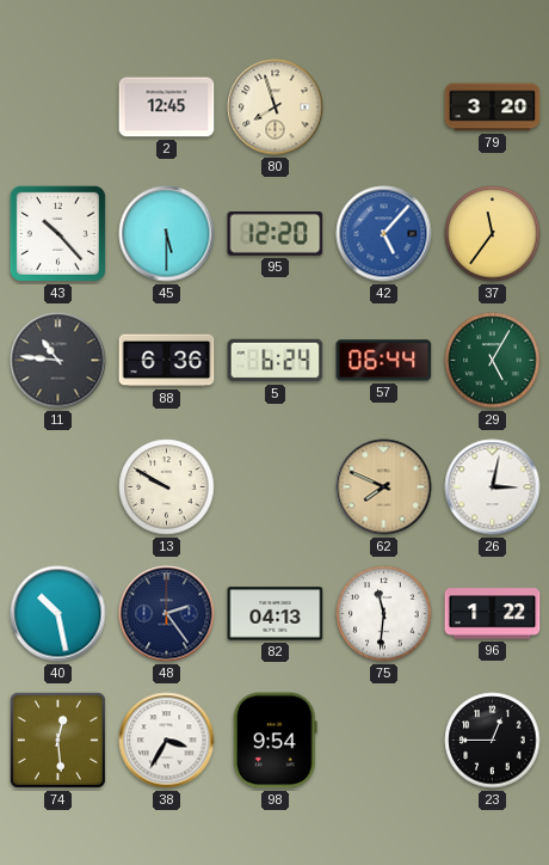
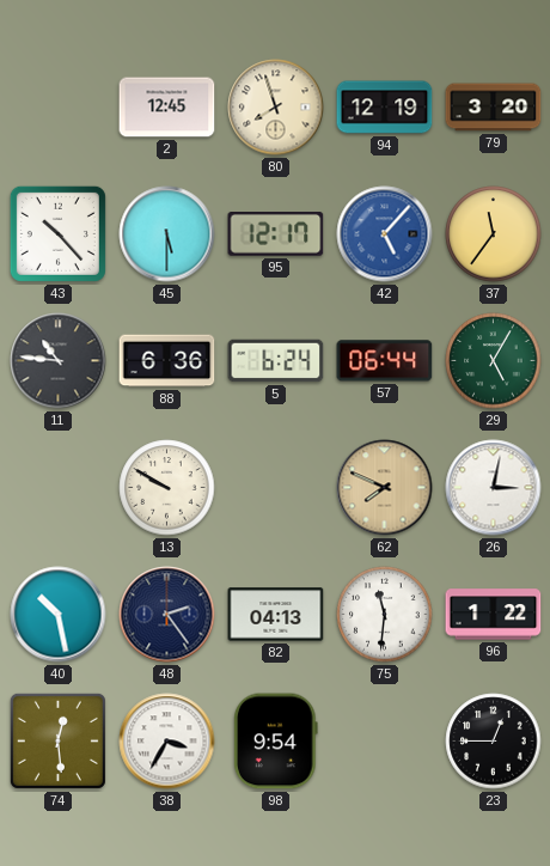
94: none -> 12:19 (385, 108)
95: 12:20 -> 12:17 (276, 234)
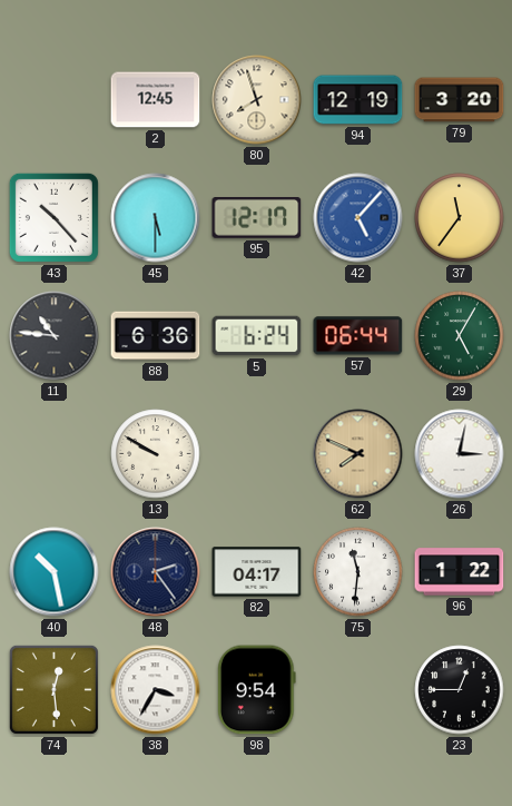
82: 04:13 -> 04:17 (257, 572)
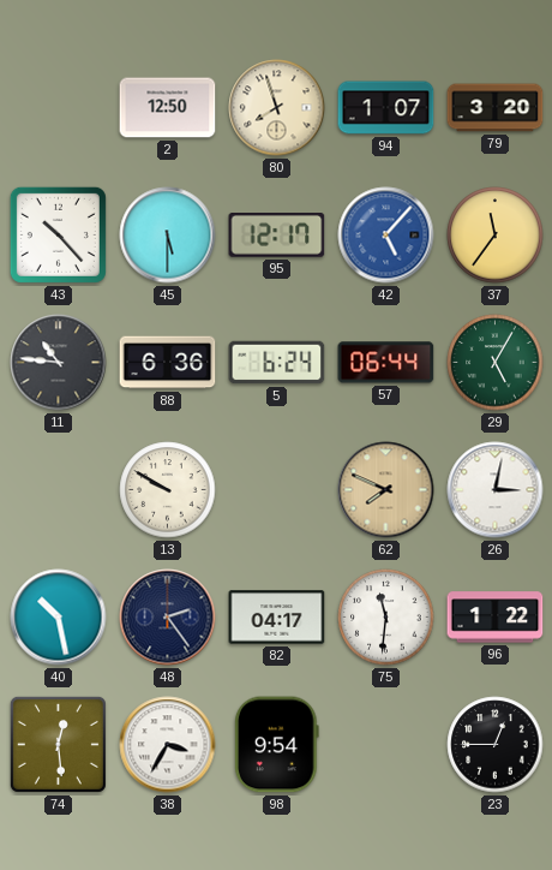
2: 12:45 -> 12:50 (168, 108)
94: 12:19 -> 1:07 (386, 108)
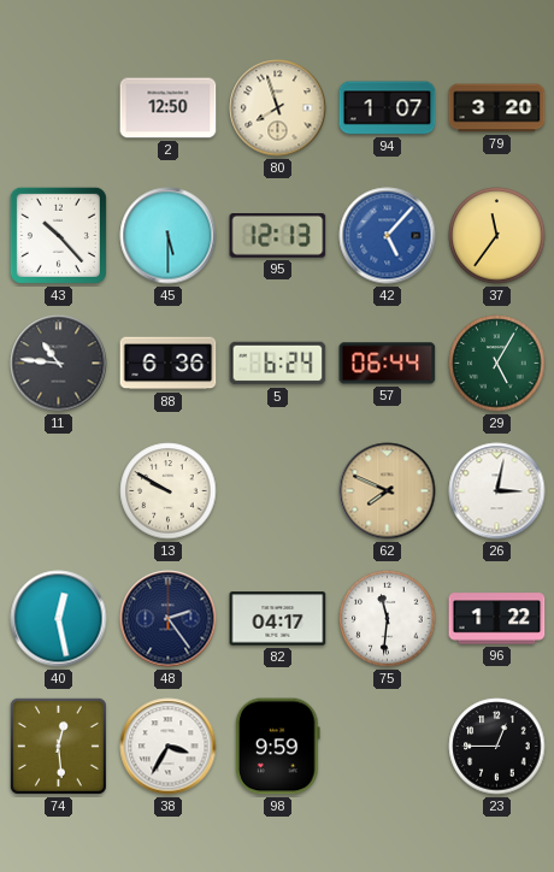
95: 12:17 -> 12:13 (278, 236)
40: 10:28 -> 12:28 (59, 619)
98: 9:54 -> 9:59 (278, 747)
